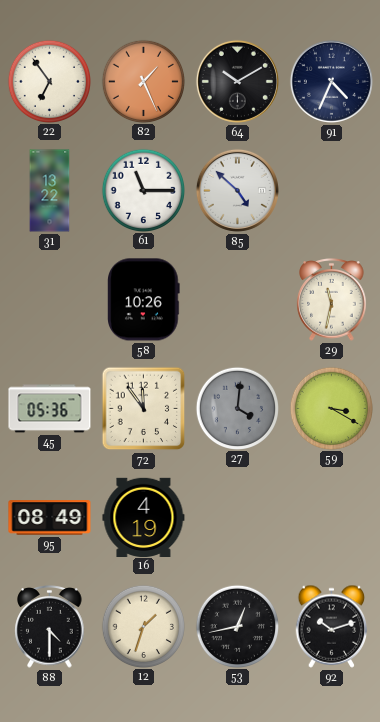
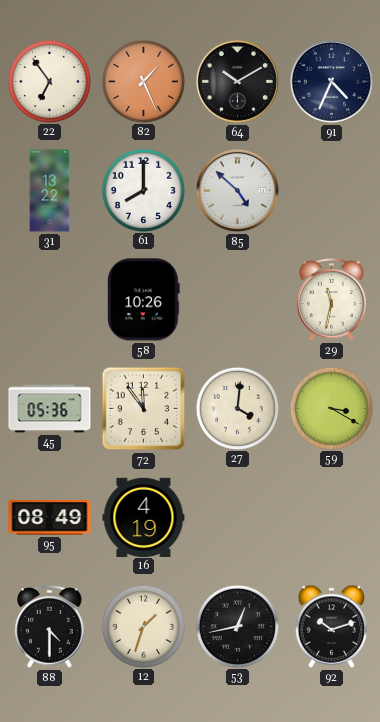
61: 11:15 -> 8:00 (143, 190)
27 dial: grey -> cream (237, 408)
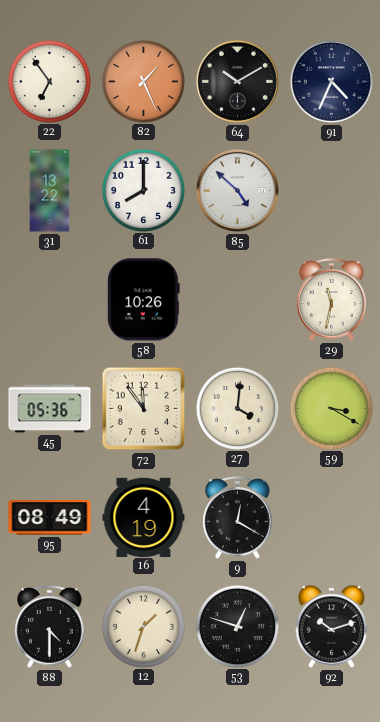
9: none -> 12:20 (238, 518)
53: 12:43 -> 12:48 (237, 626)
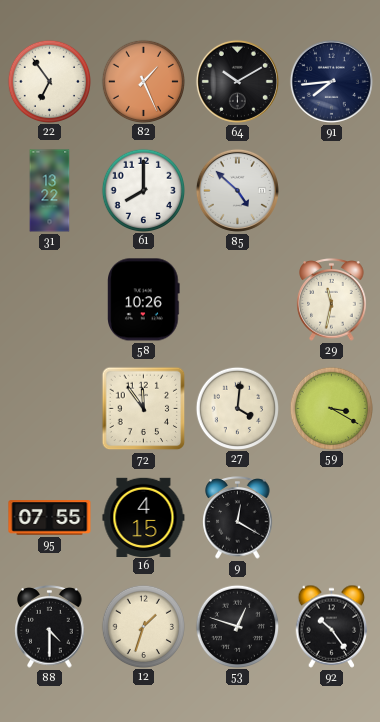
91: 4:34 -> 7:44 (331, 81)
45: 05:36 -> none (50, 409)
95: 08:49 -> 07:55 (50, 518)
16: 4:19 -> 4:15 (144, 517)
92: 10:12 -> 10:24 (332, 626)
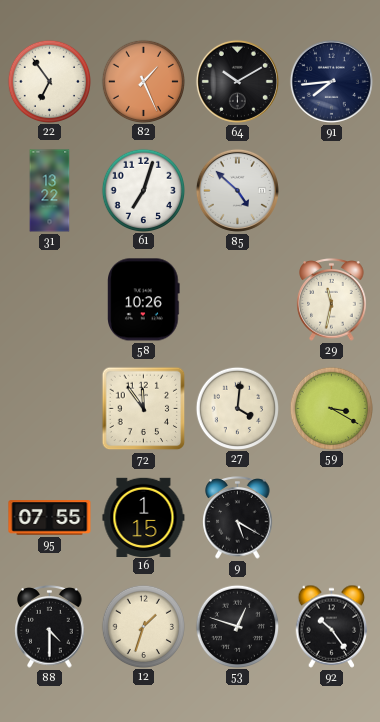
61: 8:00 -> 7:03 (143, 190)
16: 4:15 -> 1:15 (144, 517)
9: 12:20 -> 5:20 (238, 518)
